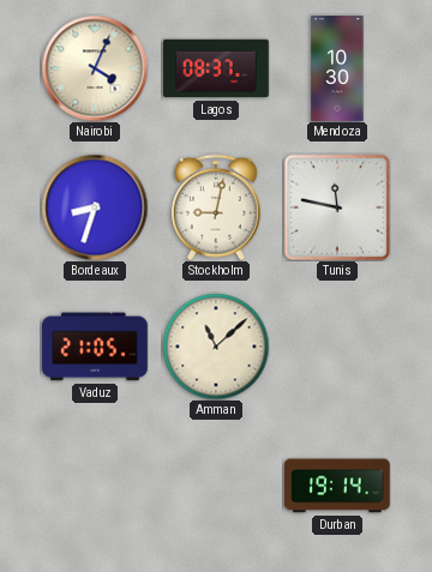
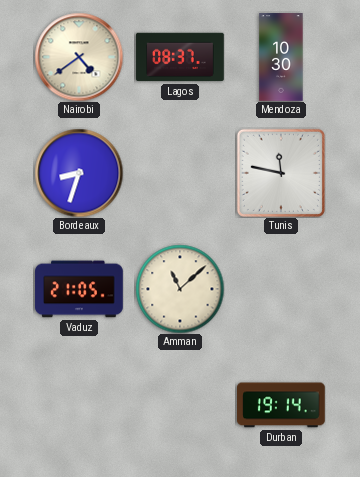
Nairobi: 4:04 -> 4:39 (79, 57)
Stockholm: 9:02 -> none (216, 207)
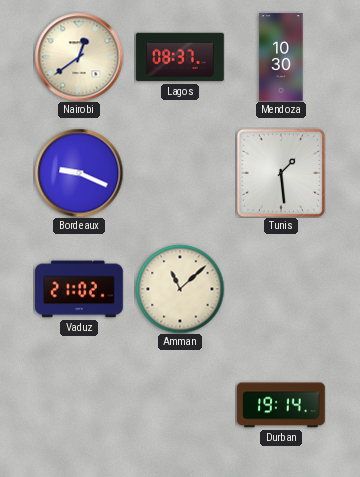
Nairobi: 4:39 -> 12:39 (79, 57)
Bordeaux: 8:33 -> 9:19 (79, 173)
Tunis: 11:47 -> 1:29 (281, 173)
Vaduz: 21:05 -> 21:02 (79, 289)
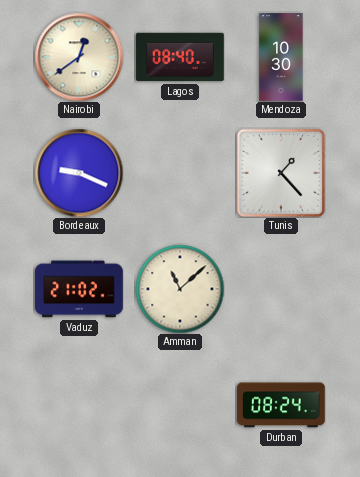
Lagos: 08:37 -> 08:40 (180, 57)
Tunis: 1:29 -> 1:23 (281, 173)
Durban: 19:14 -> 08:24 (282, 405)
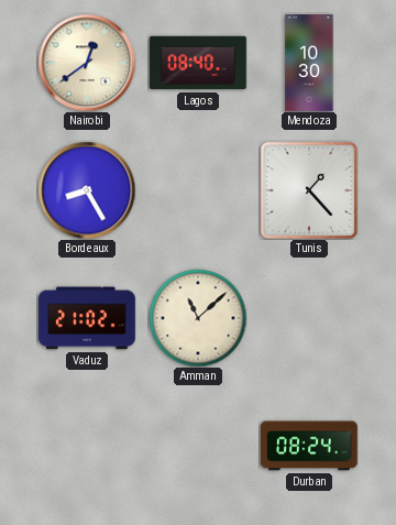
Bordeaux: 9:19 -> 8:25 (87, 190)
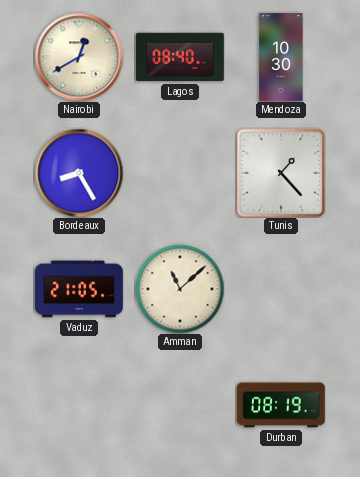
Nairobi: 12:39 -> 12:40 (79, 57)
Vaduz: 21:02 -> 21:05 (79, 289)
Durban: 08:24 -> 08:19 (282, 405)
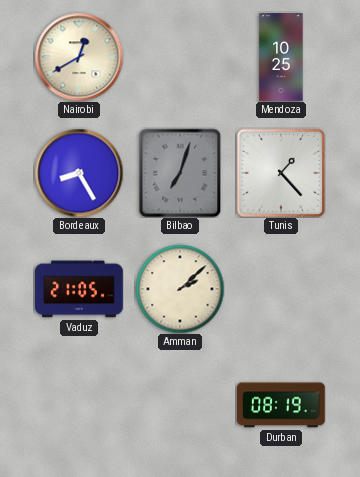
Lagos: 08:40 -> none (180, 57)
Mendoza: 10:30 -> 10:25 (281, 57)
Bilbao: none -> 7:03 (180, 173)
Amman: 11:08 -> 2:08 (180, 289)
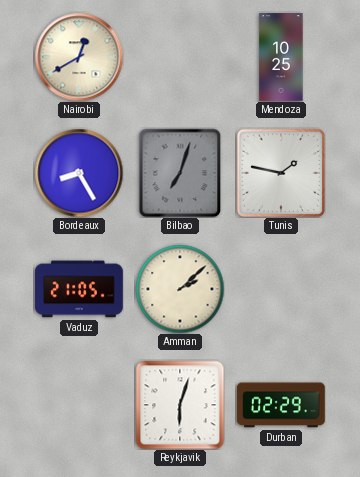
Tunis: 1:23 -> 1:47 (281, 173)
Reykjavik: none -> 6:03 (180, 405)
Durban: 08:19 -> 02:29 (282, 405)
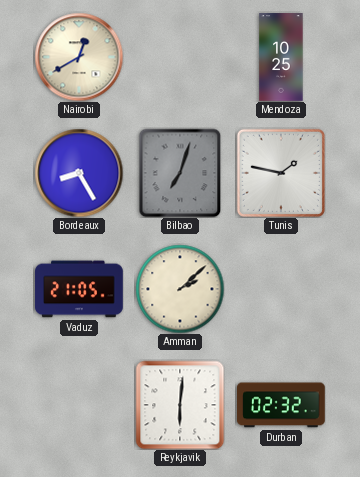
Reykjavik: 6:03 -> 6:01 (180, 405)
Durban: 02:29 -> 02:32 (282, 405)
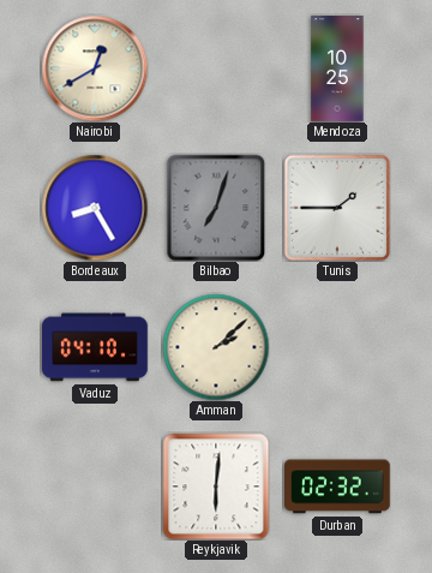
Tunis: 1:47 -> 1:45 (337, 208)
Vaduz: 21:05 -> 04:10 (95, 347)
